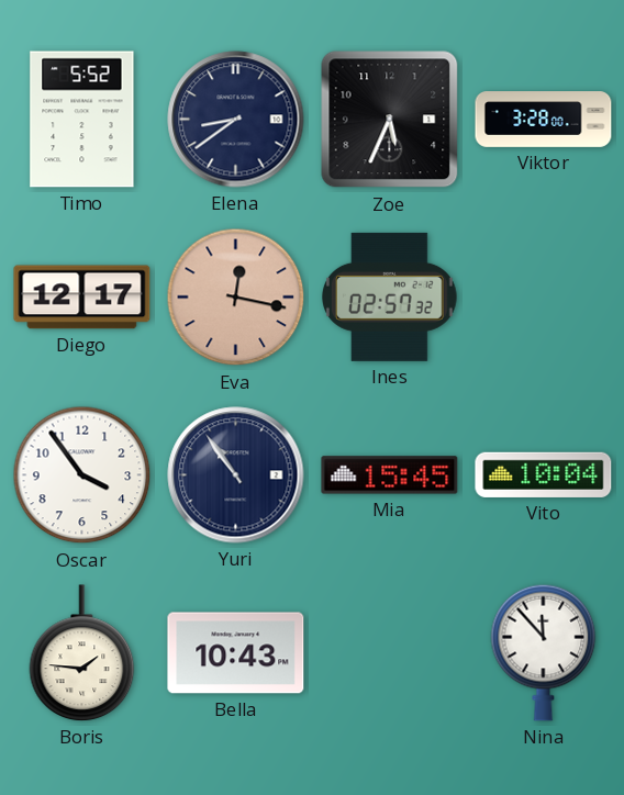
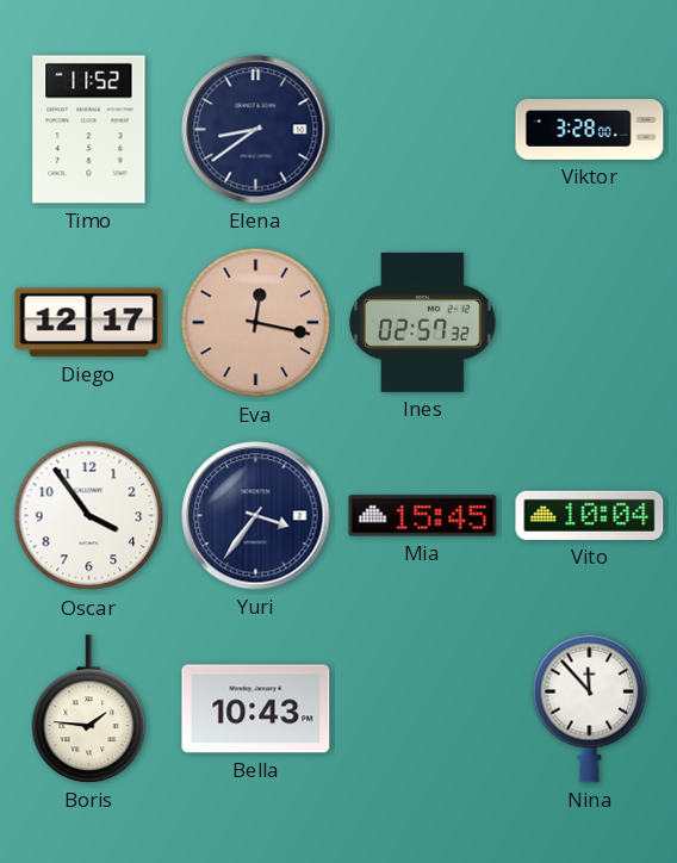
Timo: 5:52 -> 11:52 (89, 130)
Zoe: 5:34 -> none (390, 120)
Yuri: 10:54 -> 3:36 (256, 516)
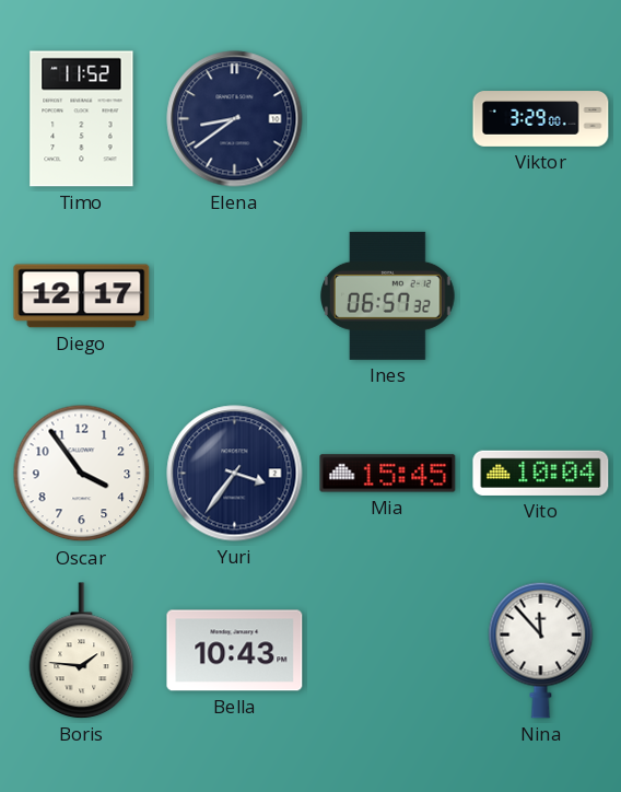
Viktor: 3:28 -> 3:29 (541, 119)
Eva: 12:17 -> none (256, 323)
Ines: 02:57 -> 06:57 (388, 295)
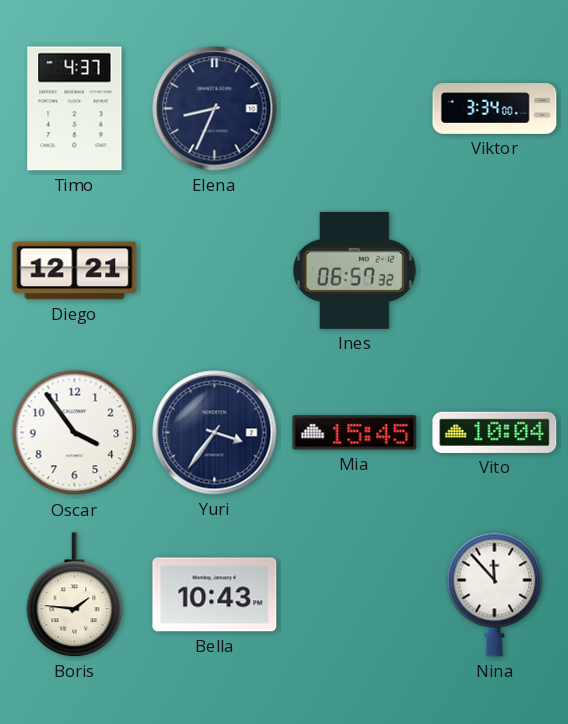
Timo: 11:52 -> 4:37 (75, 109)
Elena: 8:39 -> 8:34 (215, 109)
Viktor: 3:29 -> 3:34 (495, 109)
Diego: 12:17 -> 12:21 (75, 271)
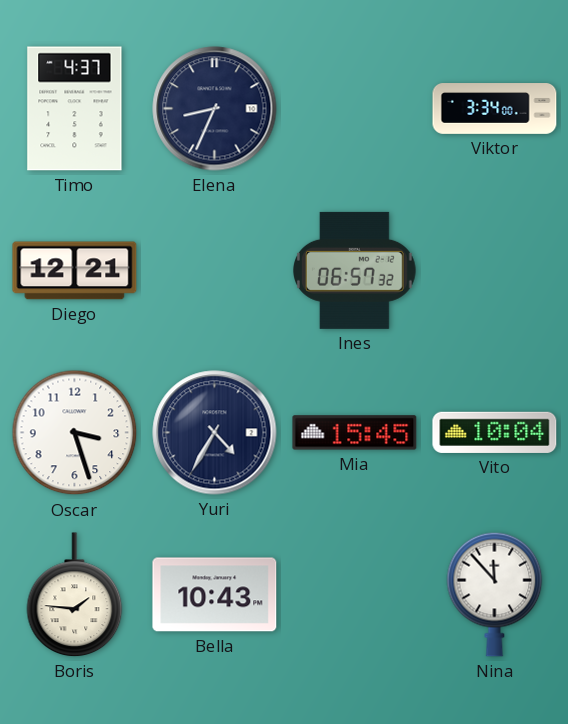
Oscar: 3:54 -> 3:27 (75, 433)
Yuri: 3:36 -> 4:35 (215, 433)
